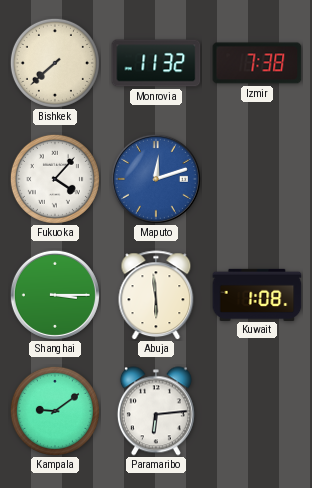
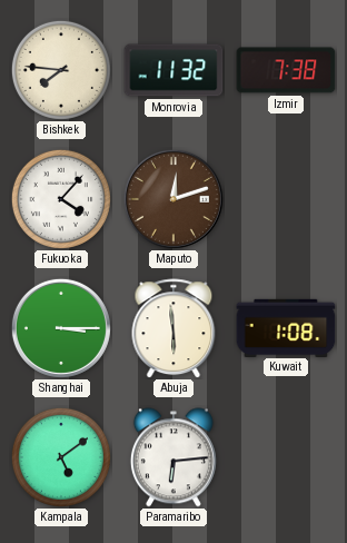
Bishkek: 7:38 -> 7:46 (61, 70)
Maputo dial: blue -> brown (173, 199)
Kampala: 9:09 -> 5:09 (61, 457)
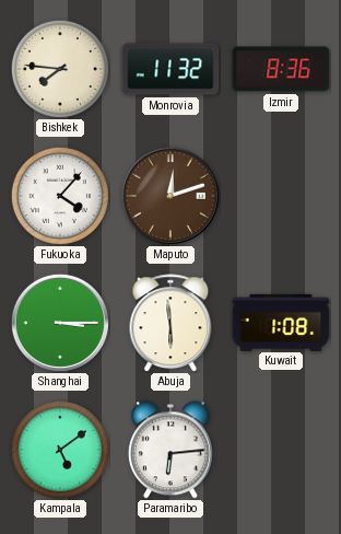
Izmir: 7:38 -> 8:36 (281, 69)
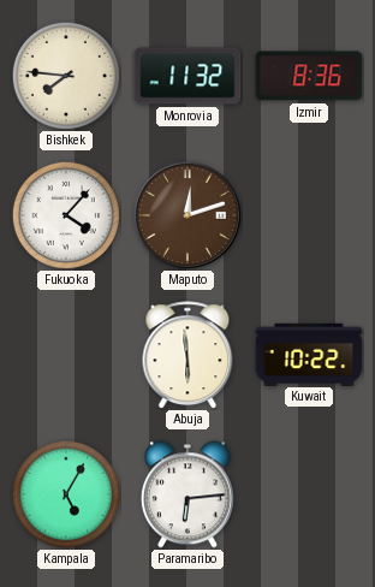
Shanghai: 3:15 -> none (60, 323)
Kuwait: 1:08 -> 10:22 (309, 354)
Kampala: 5:09 -> 5:05 (66, 494)
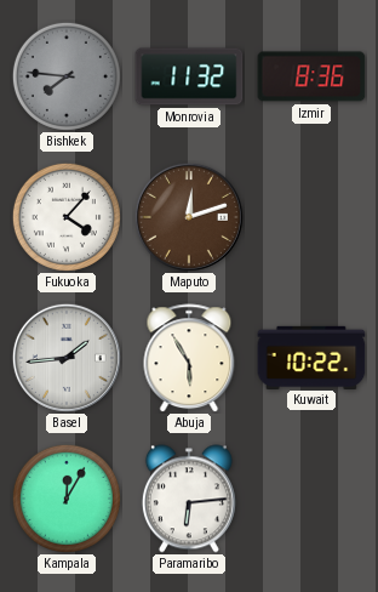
Bishkek dial: cream -> grey (67, 76)
Basel: none -> 1:44 (67, 358)
Abuja: 5:59 -> 5:55 (189, 358)
Kampala: 5:05 -> 12:05 (67, 499)
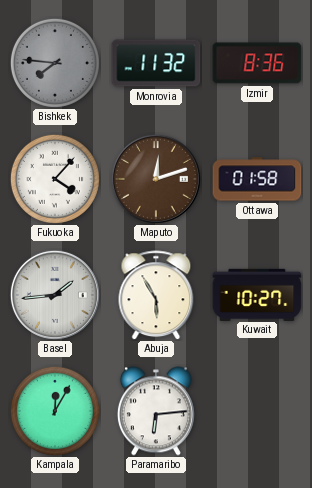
Ottawa: none -> 01:58 (257, 179)
Kuwait: 10:22 -> 10:27 (257, 294)
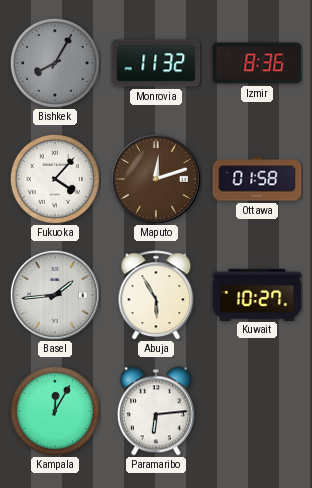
Bishkek: 7:46 -> 8:05 (55, 63)
